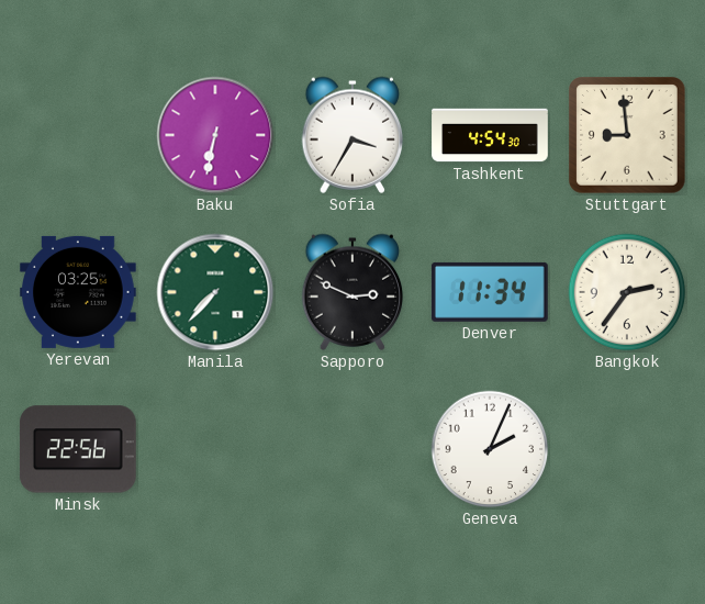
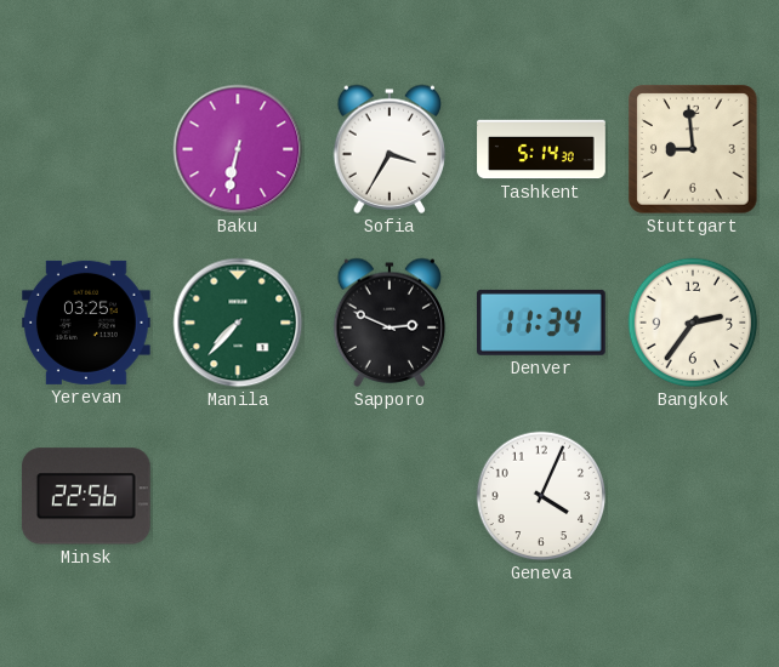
Tashkent: 4:54 -> 5:14 (541, 149)
Geneva: 2:04 -> 4:04 (541, 496)
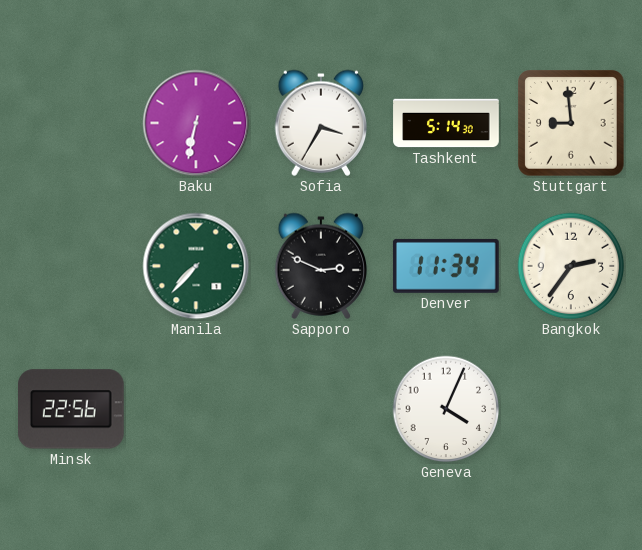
Yerevan: 03:25 -> none (87, 323)
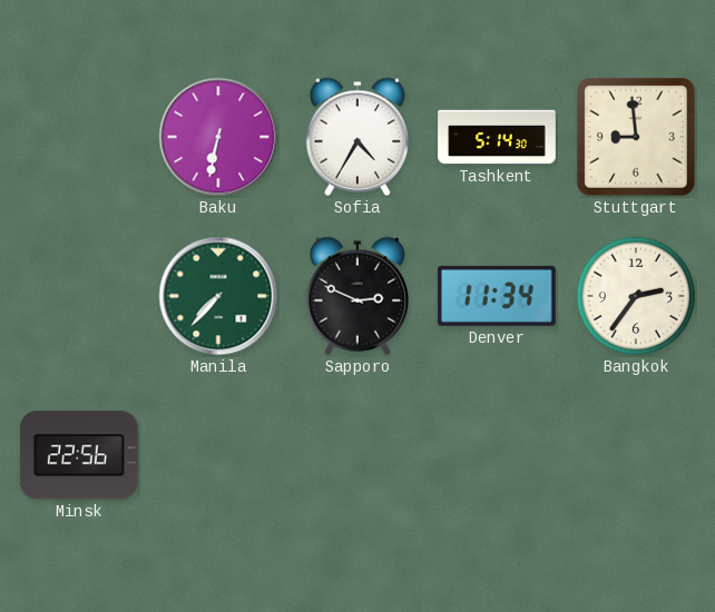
Sofia: 3:35 -> 4:35 (357, 137)
Geneva: 4:04 -> none (446, 409)
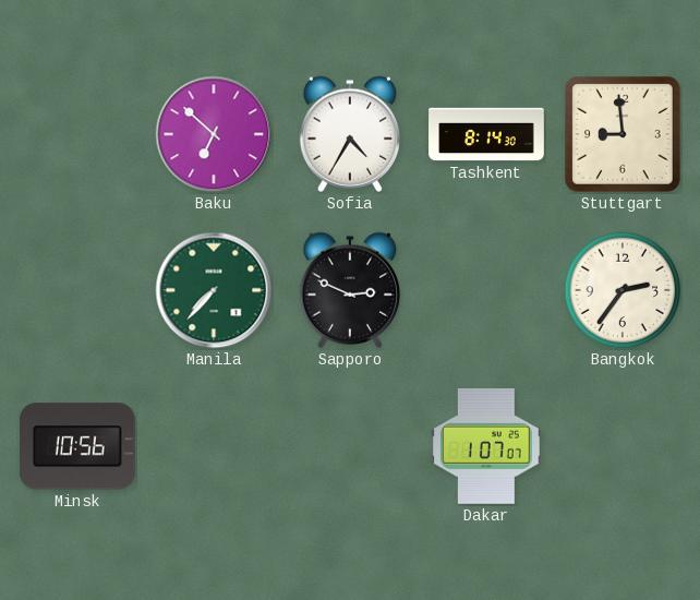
Baku: 6:32 -> 6:52 (214, 134)
Tashkent: 5:14 -> 8:14 (486, 134)
Denver: 11:34 -> none (497, 296)
Minsk: 22:56 -> 10:56 (77, 446)
Dakar: none -> 1:07 (486, 446)
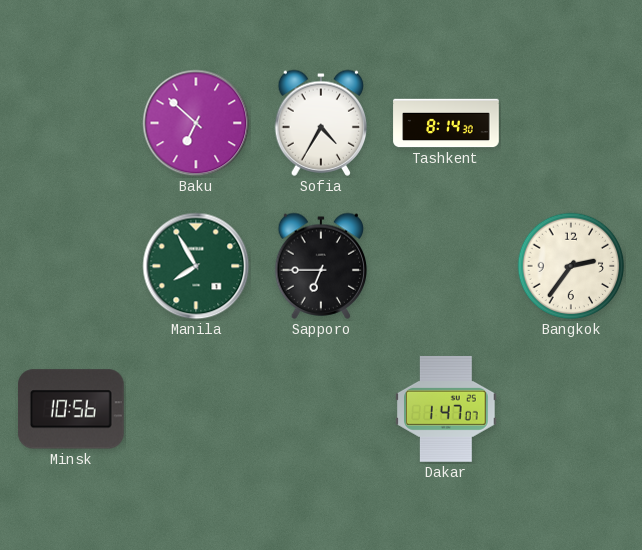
Stuttgart: 8:59 -> none (623, 134)
Manila: 7:37 -> 7:55 (196, 266)
Sapporo: 2:49 -> 6:45 (321, 266)
Dakar: 1:07 -> 1:47 (446, 409)
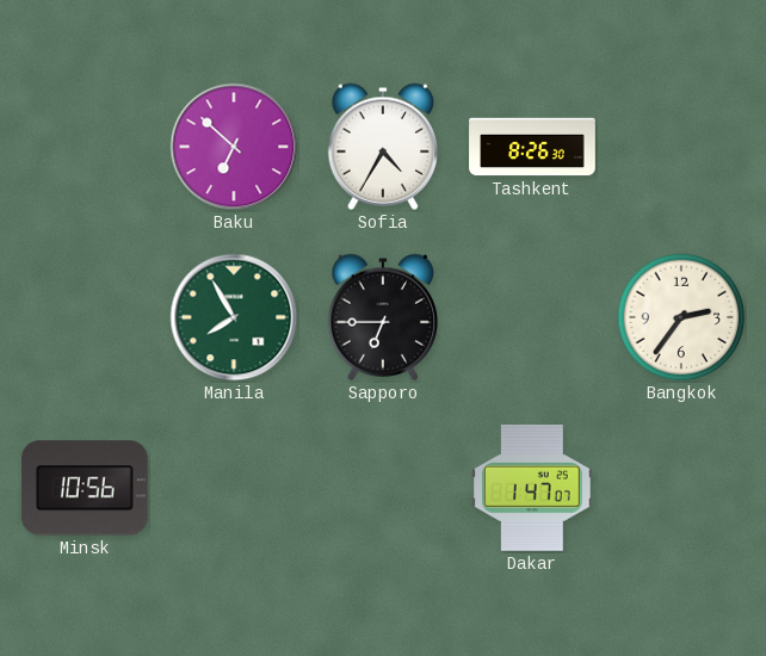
Tashkent: 8:14 -> 8:26 (532, 147)
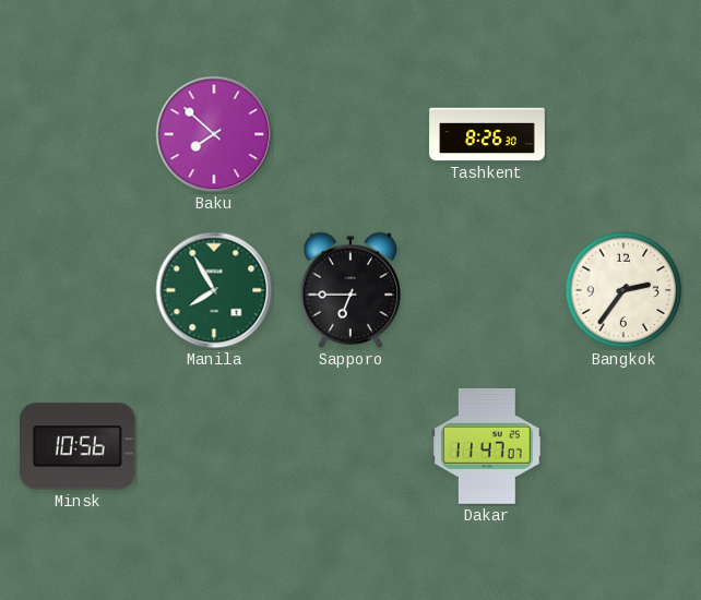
Baku: 6:52 -> 7:52 (214, 134)
Sofia: 4:35 -> none (383, 147)
Dakar: 1:47 -> 11:47 (487, 446)
